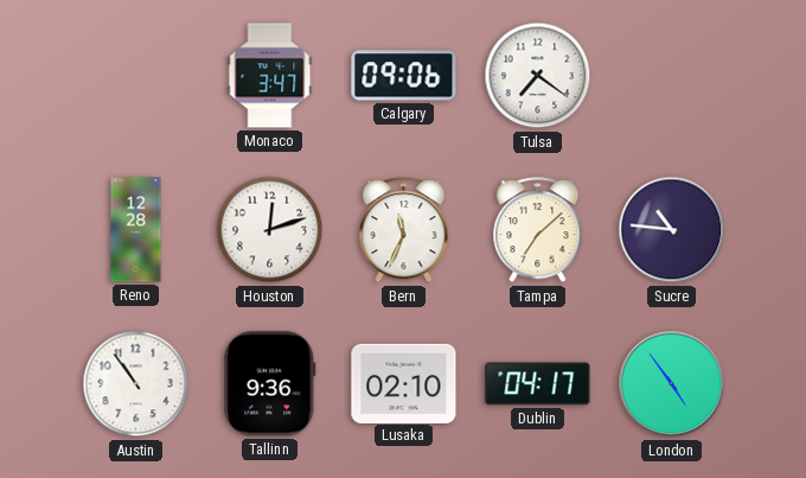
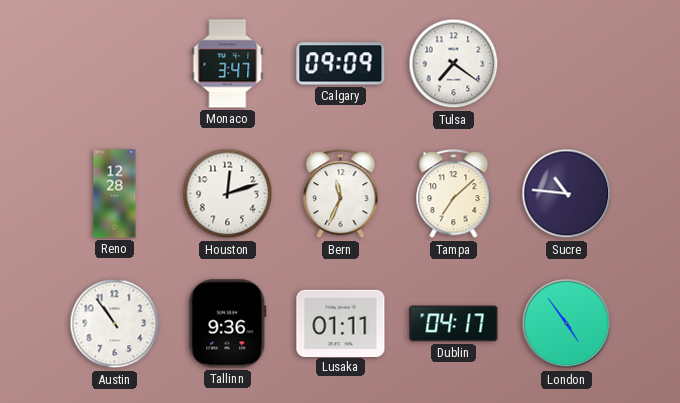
Calgary: 09:06 -> 09:09 (341, 64)
Lusaka: 02:10 -> 01:11 (341, 323)
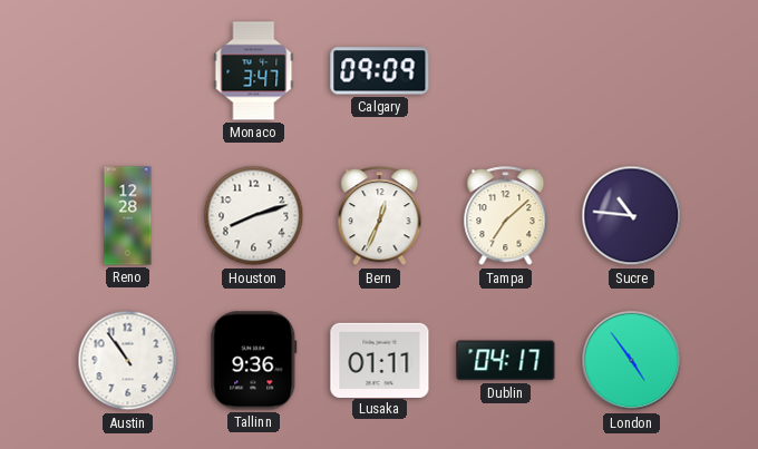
Tulsa: 7:21 -> none (454, 64)
Houston: 12:12 -> 8:12 (254, 216)
Bern: 11:34 -> 12:34 (380, 216)
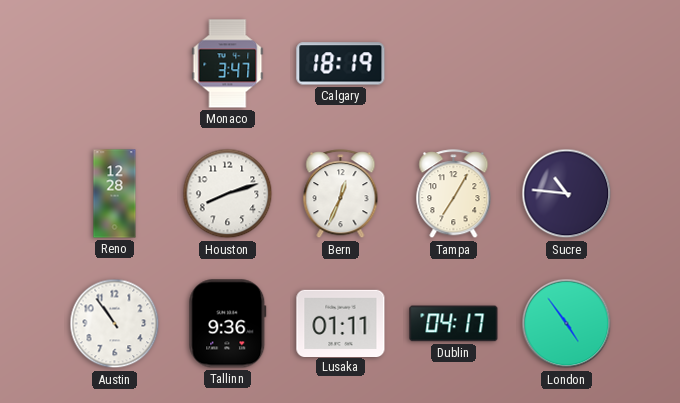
Calgary: 09:09 -> 18:19 (341, 64)
Tampa: 7:08 -> 7:05 (454, 194)
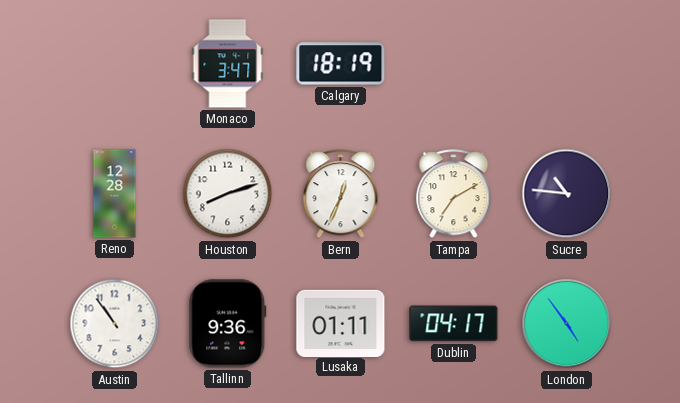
Tampa: 7:05 -> 7:10 (454, 194)
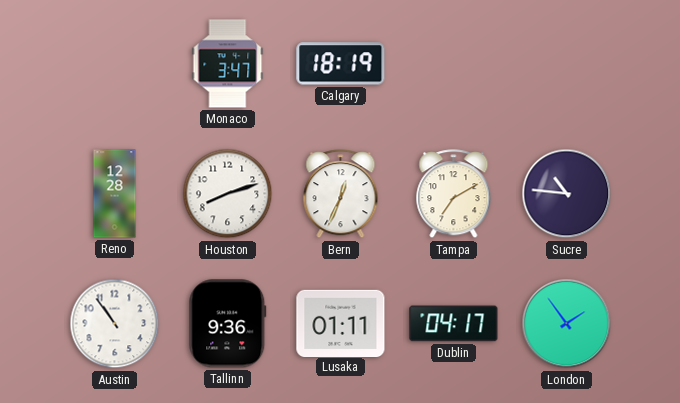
London: 4:54 -> 1:54 (567, 324)
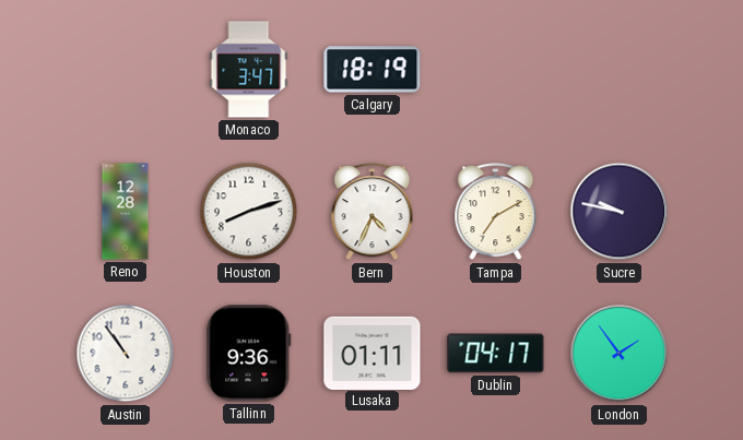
Bern: 12:34 -> 4:34 (373, 212)
Sucre: 10:46 -> 9:47 (620, 212)
